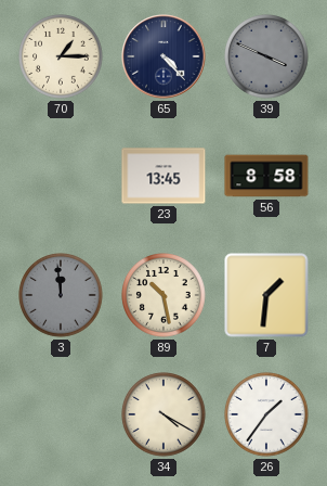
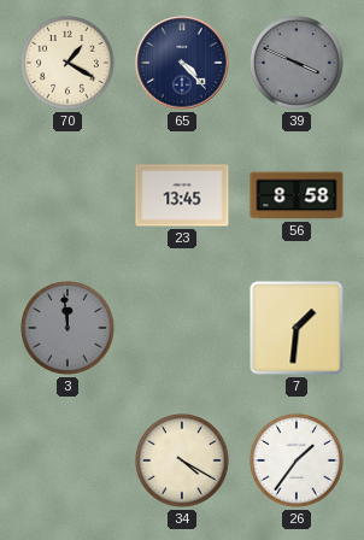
70: 1:15 -> 1:20 (67, 63)
89: 10:28 -> none (163, 295)
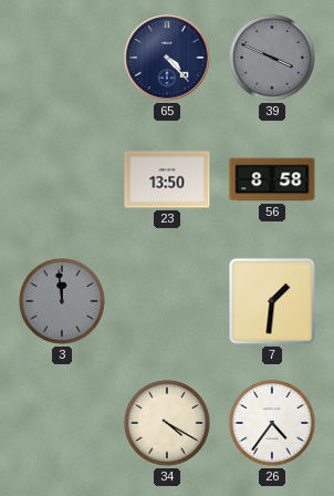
70: 1:20 -> none (67, 63)
23: 13:45 -> 13:50 (167, 179)
26: 1:36 -> 4:36 (272, 423)
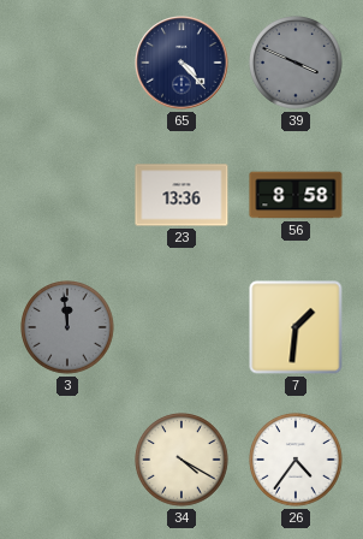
23: 13:50 -> 13:36 (181, 195)
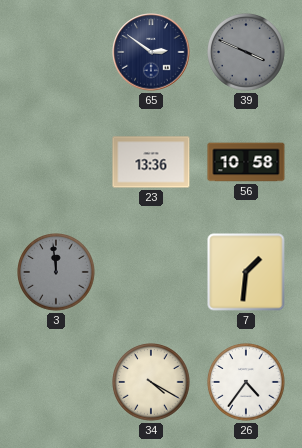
65: 4:23 -> 2:51 (151, 52)
56: 8:58 -> 10:58 (246, 162)
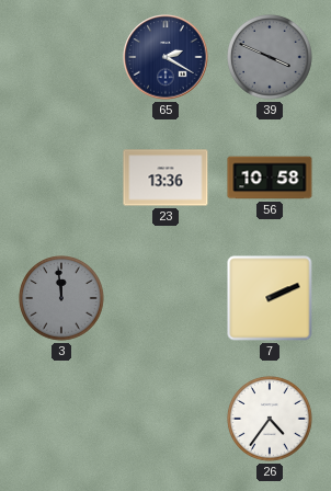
65: 2:51 -> 2:20 (165, 57)
7: 1:31 -> 2:11 (270, 298)
34: 4:20 -> none (151, 382)
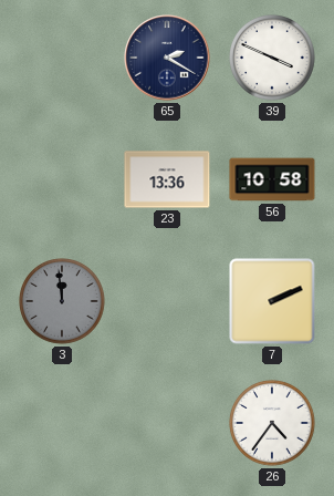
39 dial: grey -> white (272, 58)
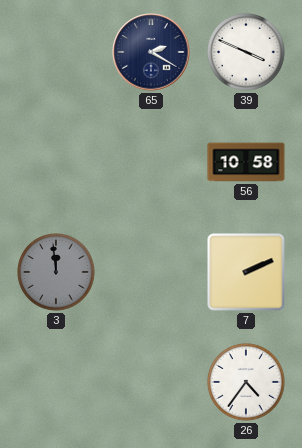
23: 13:36 -> none (167, 179)
